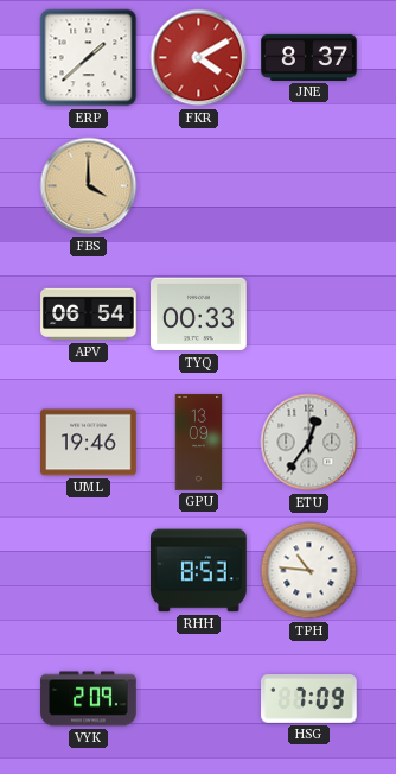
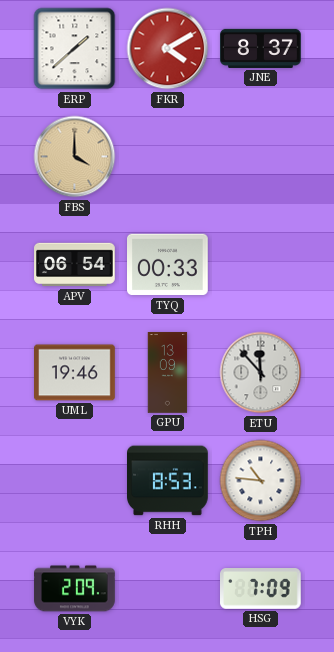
ETU: 12:36 -> 11:53 (261, 373)
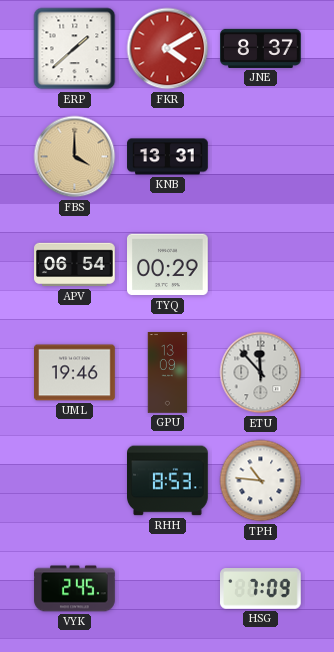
KNB: none -> 13:31 (168, 157)
TYQ: 00:33 -> 00:29 (168, 265)
VYK: 2:09 -> 2:45 (75, 589)
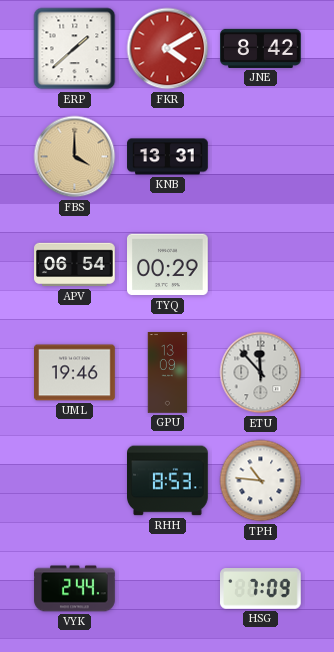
JNE: 8:37 -> 8:42 (261, 48)
VYK: 2:45 -> 2:44 (75, 589)
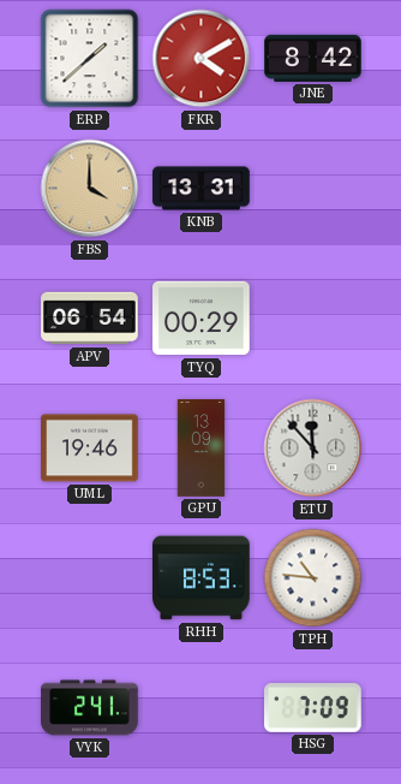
VYK: 2:44 -> 2:41 (90, 708)
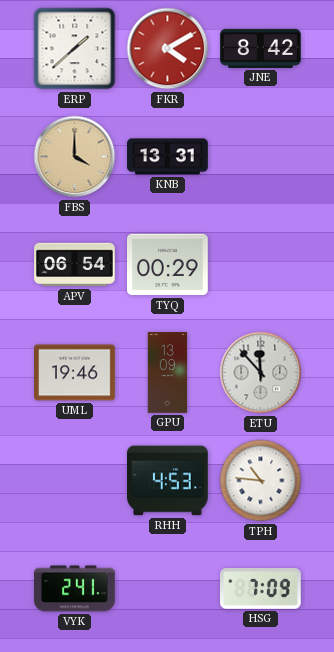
RHH: 8:53 -> 4:53 (168, 481)
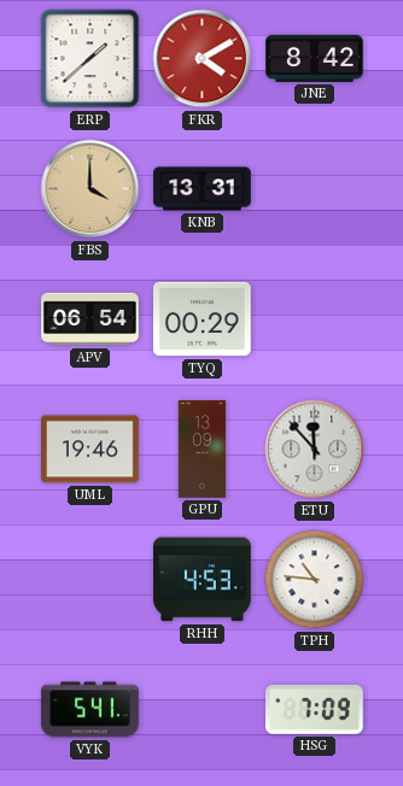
VYK: 2:41 -> 5:41 (90, 710)
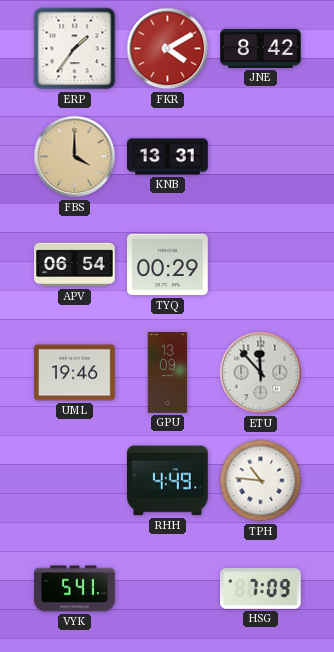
ERP: 1:38 -> 1:36 (75, 49)
RHH: 4:53 -> 4:49 (168, 481)
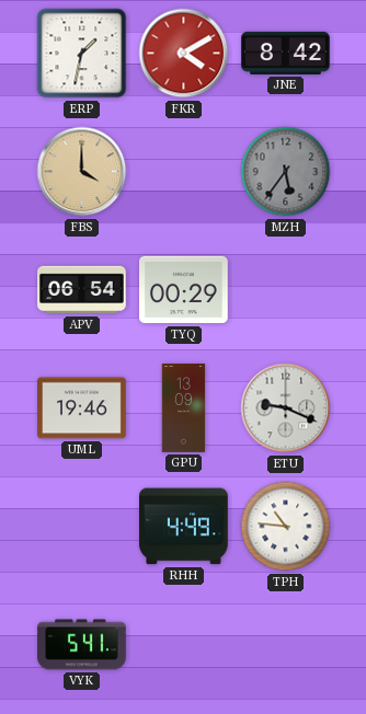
ERP: 1:36 -> 1:32 (82, 54)
KNB: 13:31 -> none (168, 157)
MZH: none -> 5:36 (286, 172)
ETU: 11:53 -> 9:19 (286, 408)
HSG: 7:09 -> none (261, 589)
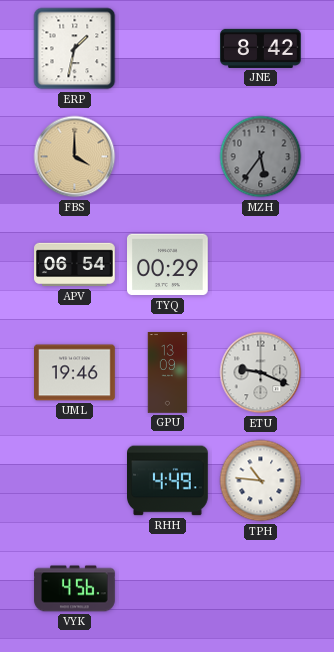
FKR: 4:10 -> none (184, 54)
VYK: 5:41 -> 4:56 (75, 589)
